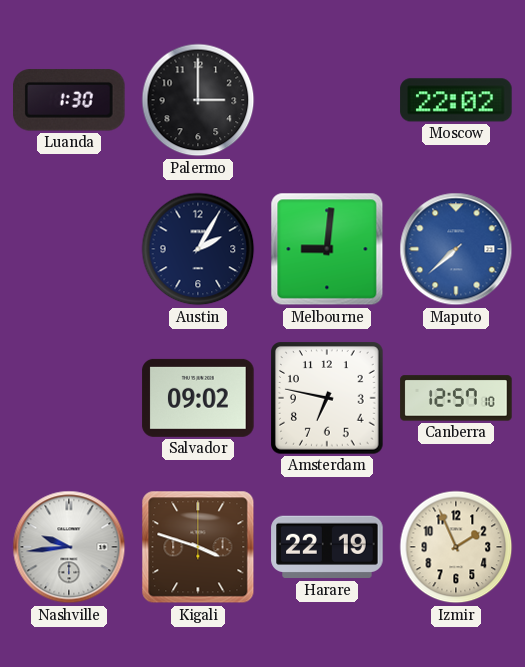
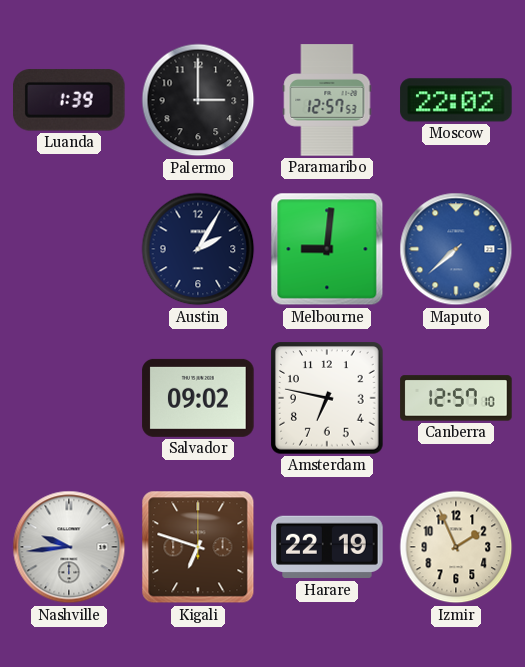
Luanda: 1:30 -> 1:39 (70, 100)
Paramaribo: none -> 12:57 (327, 100)
Kigali: 3:48 -> 6:48 (198, 547)
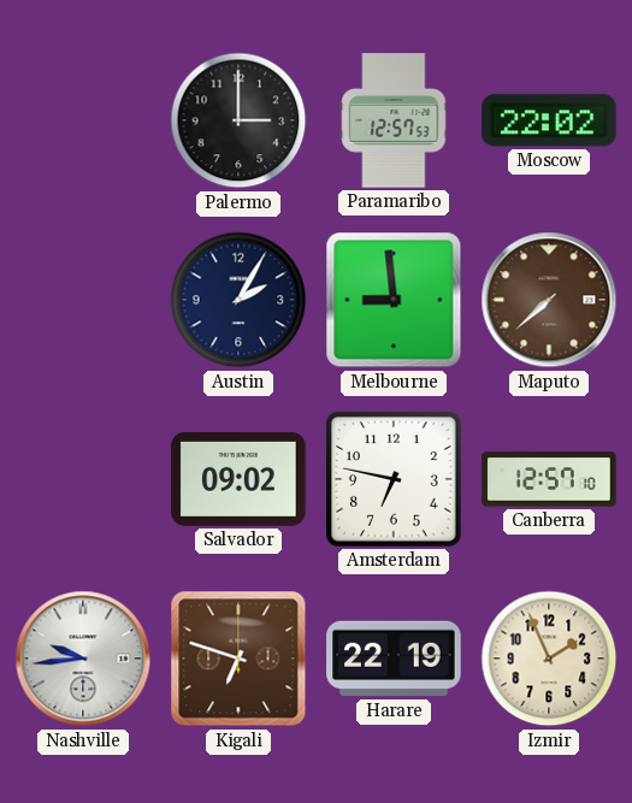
Luanda: 1:39 -> none (70, 100)
Melbourne: 9:01 -> 8:59 (394, 300)
Maputo dial: blue -> brown (549, 300)
